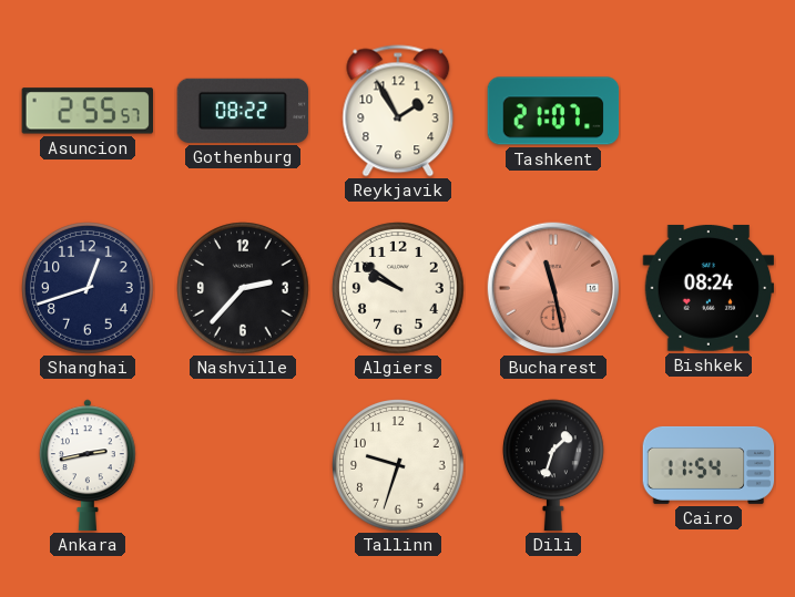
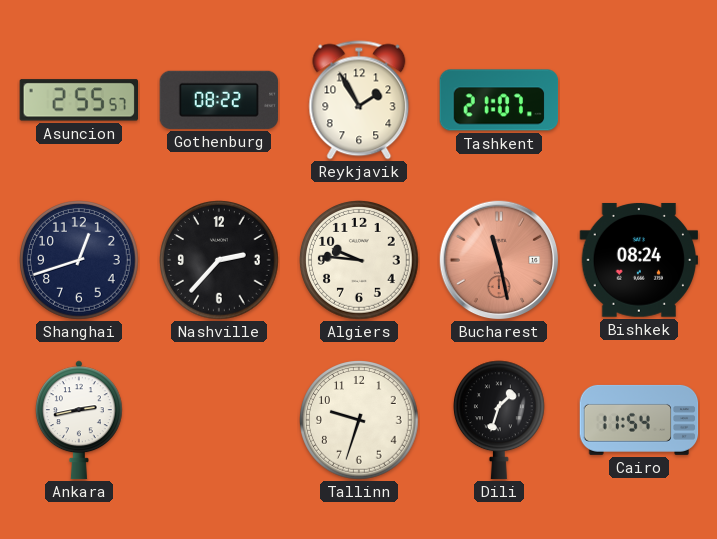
Algiers: 9:51 -> 9:46 (359, 260)
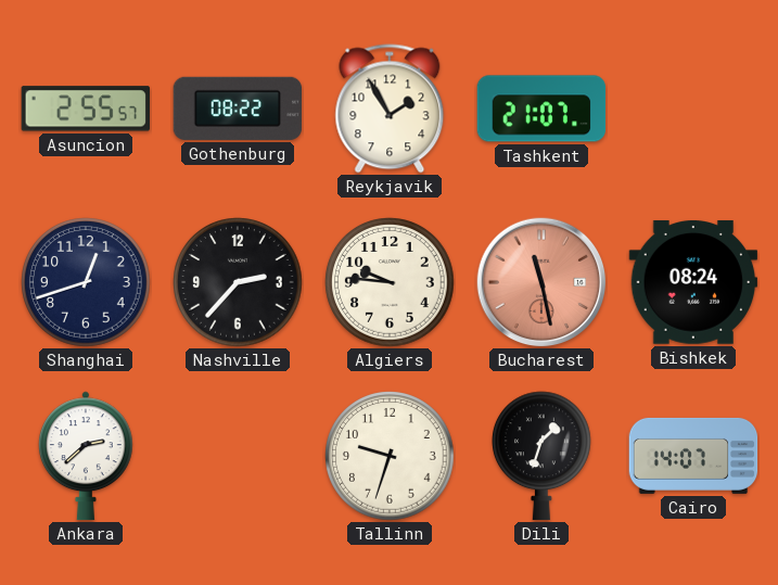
Ankara: 2:43 -> 2:38 (86, 456)
Cairo: 11:54 -> 14:07 (693, 456)
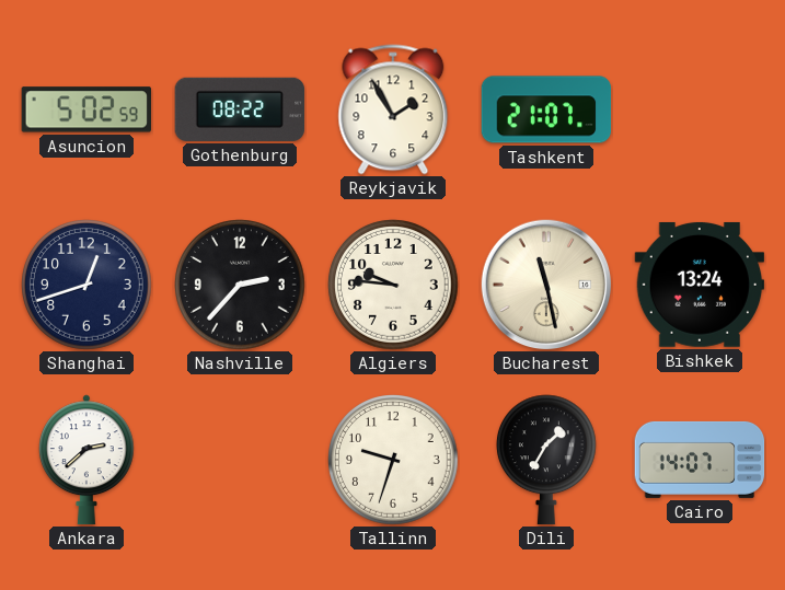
Asuncion: 2:55 -> 5:02 (85, 109)
Bucharest dial: salmon -> cream (546, 285)
Bishkek: 08:24 -> 13:24 (700, 285)
Dili: 1:33 -> 1:35 (547, 460)
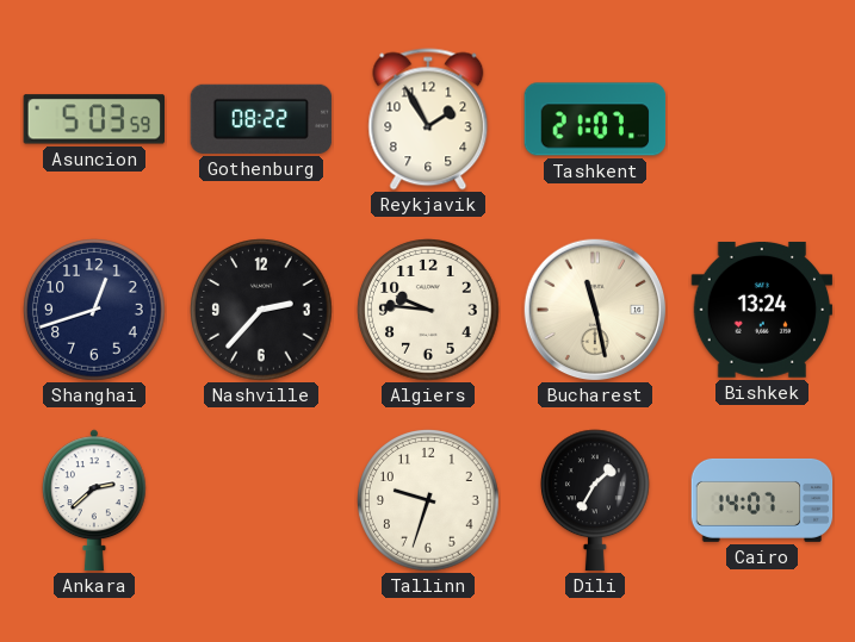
Asuncion: 5:02 -> 5:03 (93, 119)
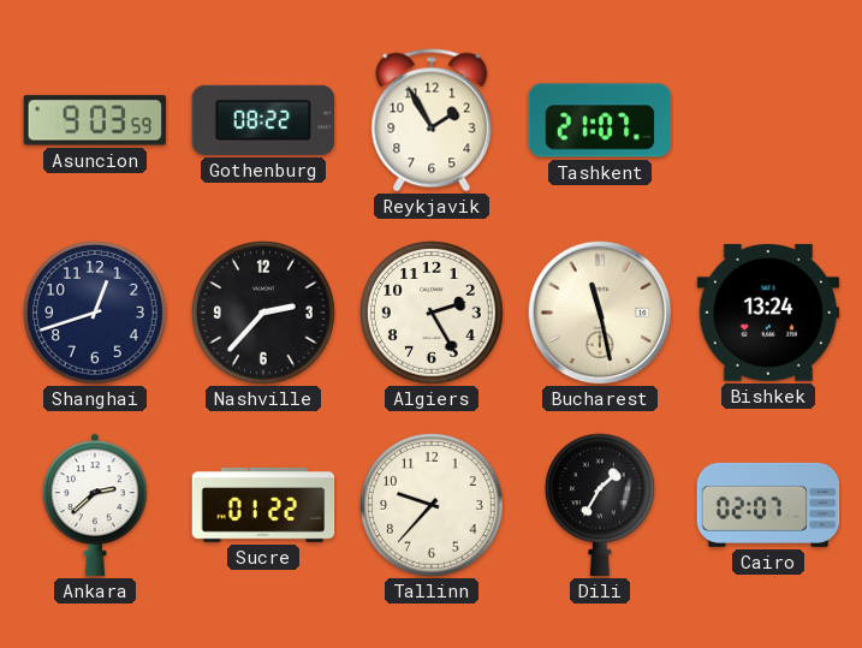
Asuncion: 5:03 -> 9:03 (94, 120)
Algiers: 9:46 -> 2:25 (432, 313)
Sucre: none -> 01:22 (263, 505)
Tallinn: 9:33 -> 9:37 (432, 505)
Cairo: 14:07 -> 02:07 (768, 505)
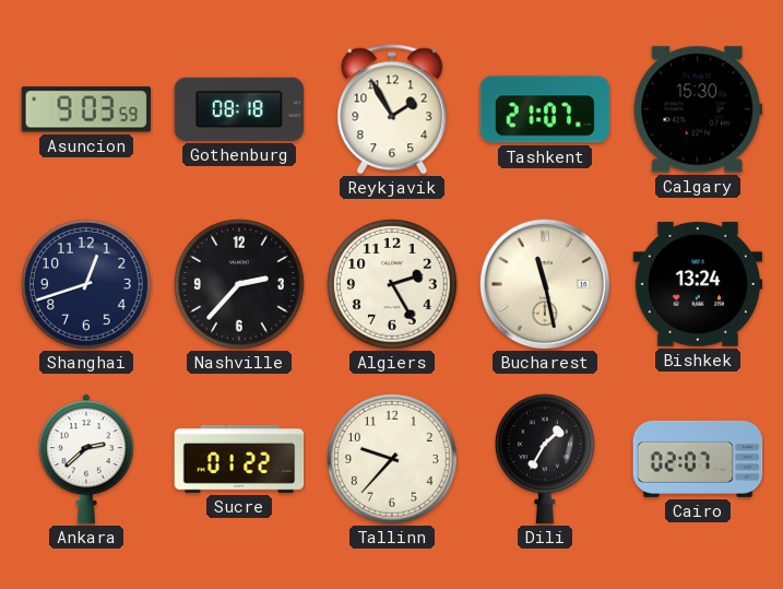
Gothenburg: 08:22 -> 08:18 (239, 109)
Calgary: none -> 15:30 (698, 109)
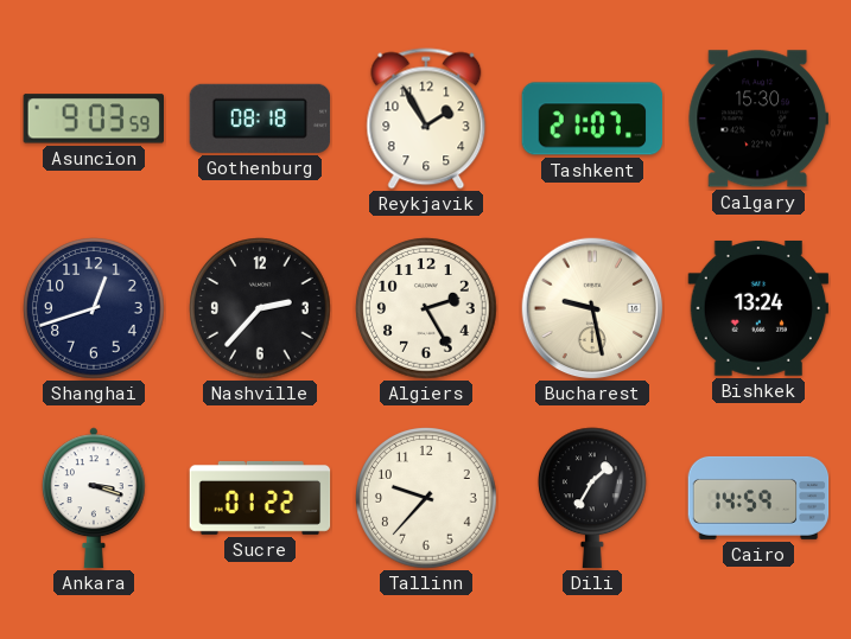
Bucharest: 11:28 -> 9:28 (592, 308)
Ankara: 2:38 -> 3:18 (94, 498)
Cairo: 02:07 -> 14:59 (758, 498)
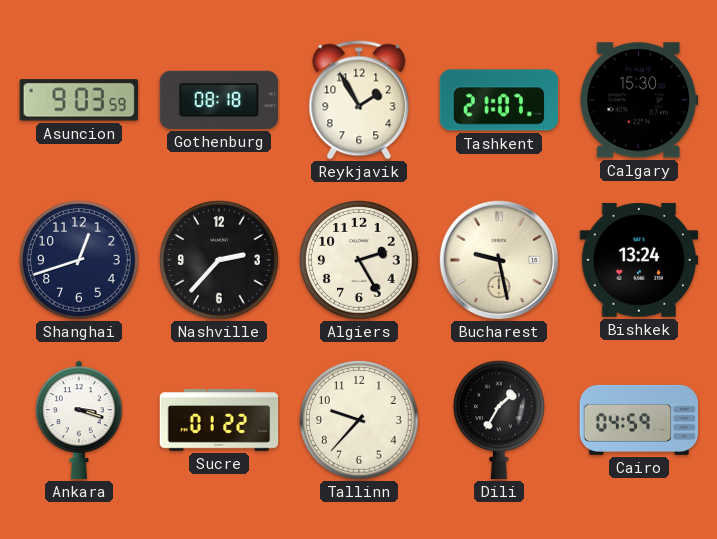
Cairo: 14:59 -> 04:59 (639, 420)
